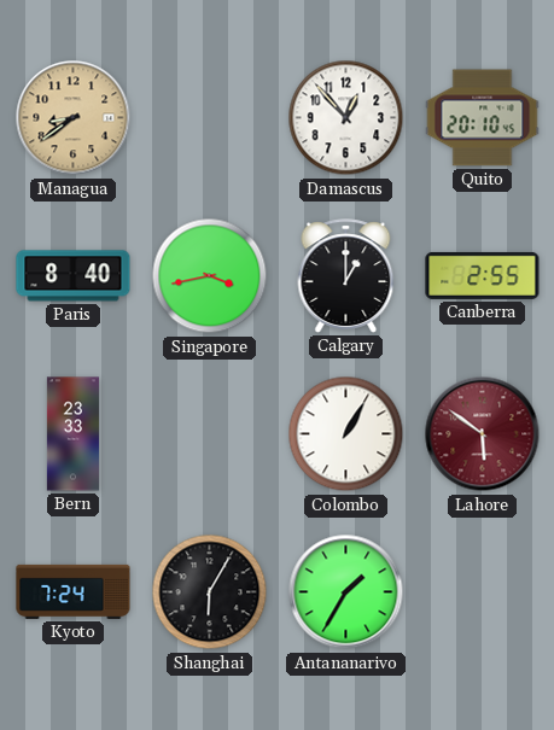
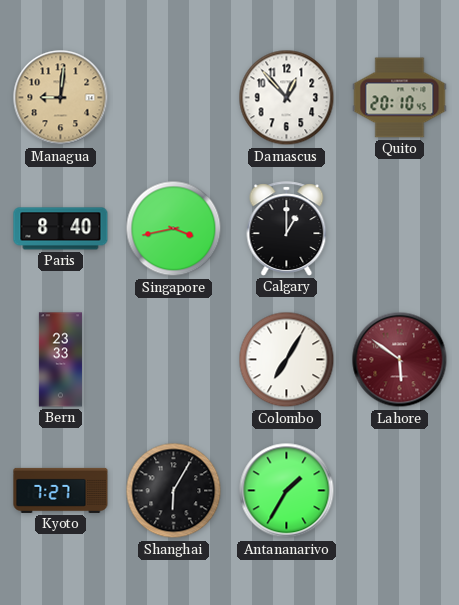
Managua: 8:39 -> 9:01 (61, 98)
Canberra: 2:55 -> none (483, 275)
Colombo: 1:05 -> 7:05 (287, 360)
Kyoto: 7:24 -> 7:27 (61, 490)
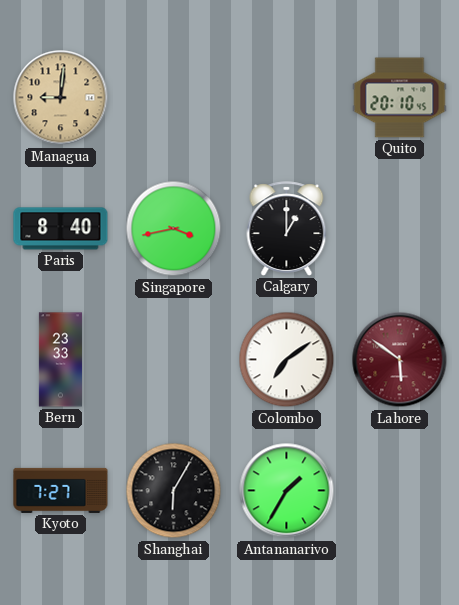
Damascus: 12:53 -> none (287, 98)
Colombo: 7:05 -> 7:09 (287, 360)
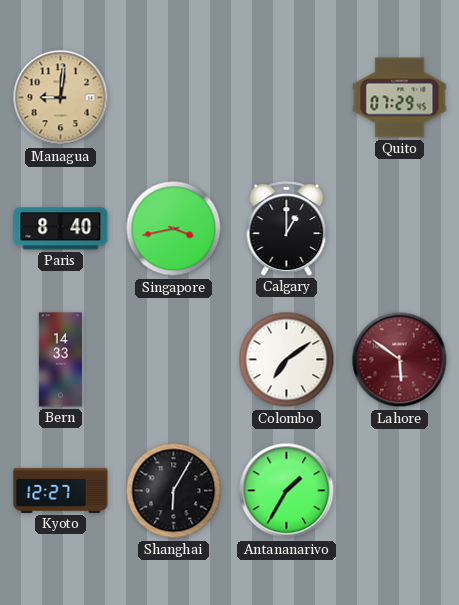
Quito: 20:10 -> 07:29 (400, 98)
Bern: 23:33 -> 14:33 (60, 360)
Kyoto: 7:27 -> 12:27 (61, 490)
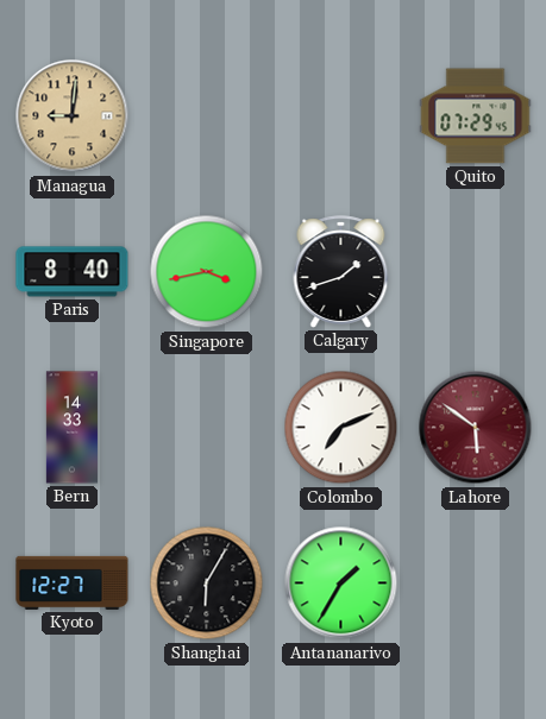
Calgary: 1:00 -> 1:42 (341, 272)
Colombo: 7:09 -> 7:11 (341, 428)
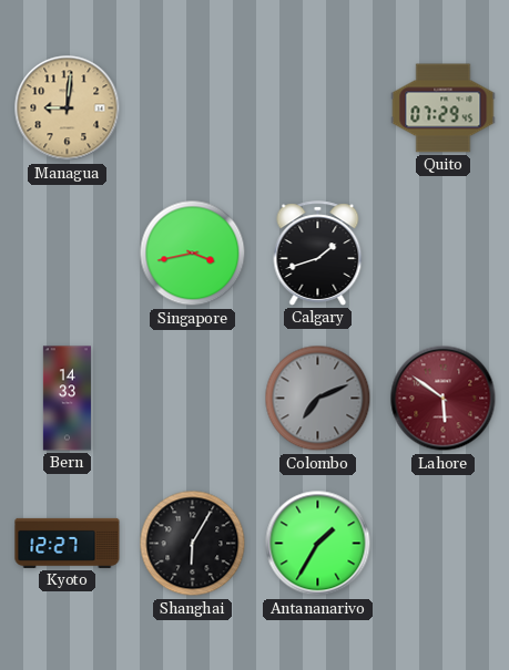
Paris: 8:40 -> none (73, 272)
Colombo dial: white -> grey (318, 399)
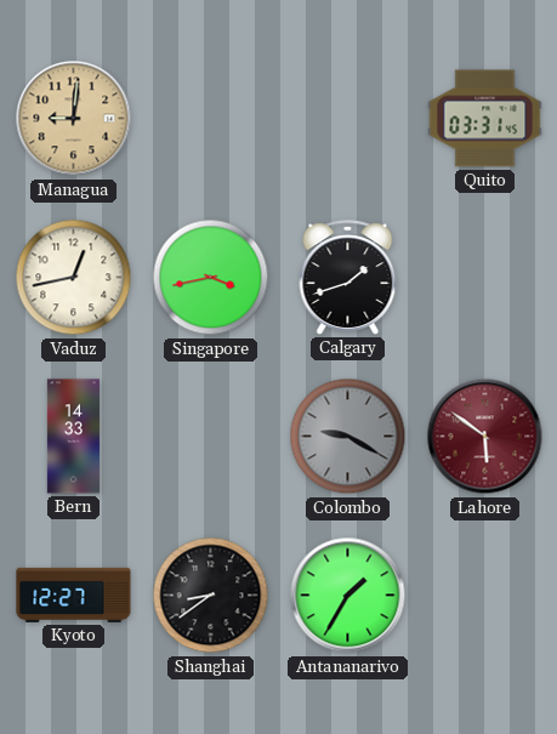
Quito: 07:29 -> 03:31 (485, 119)
Vaduz: none -> 12:43 (74, 278)
Colombo: 7:11 -> 9:20 (348, 437)
Shanghai: 6:05 -> 8:39 (211, 596)
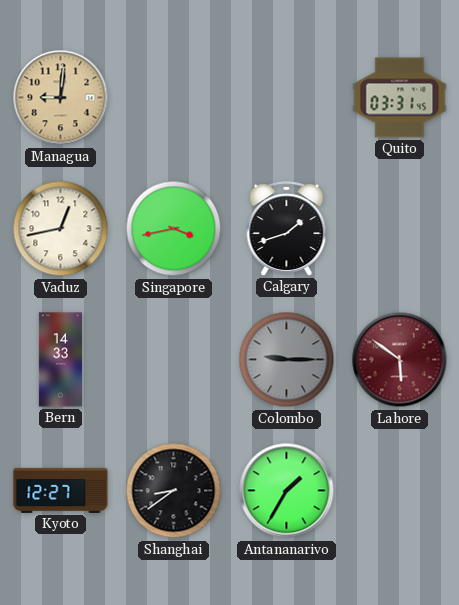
Colombo: 9:20 -> 9:15 (287, 360)
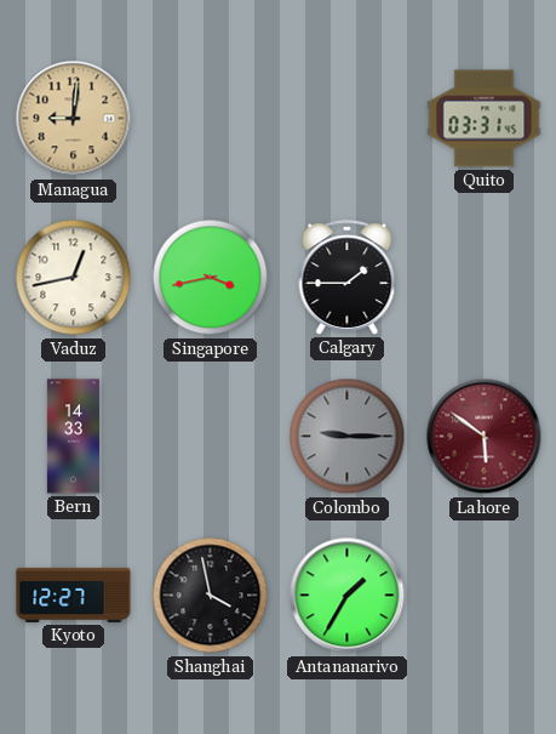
Calgary: 1:42 -> 1:45 (348, 278)
Shanghai: 8:39 -> 3:58 (211, 596)
